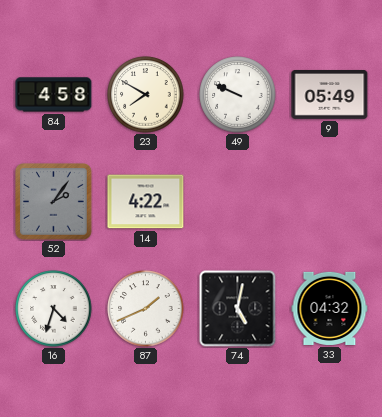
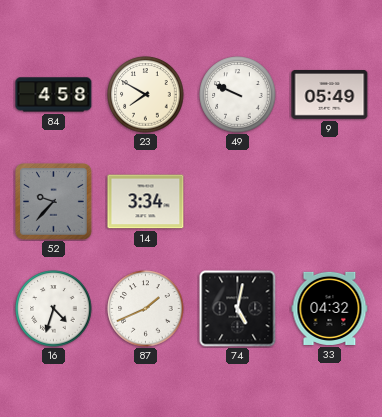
52: 2:06 -> 9:37 (54, 202)
14: 4:22 -> 3:34 (146, 202)
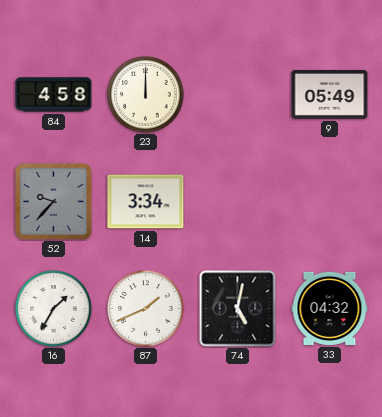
23: 7:50 -> 12:00 (146, 95)
49: 9:49 -> none (238, 95)
16: 4:33 -> 1:35 (54, 309)
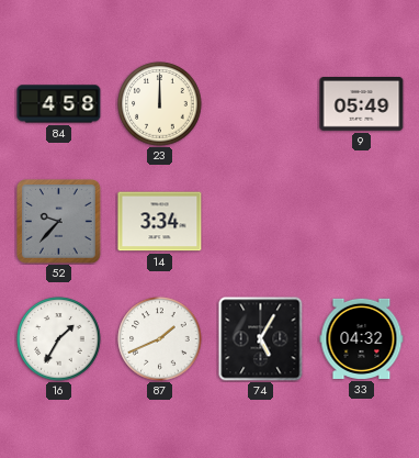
74: 5:02 -> 5:05 (261, 339)
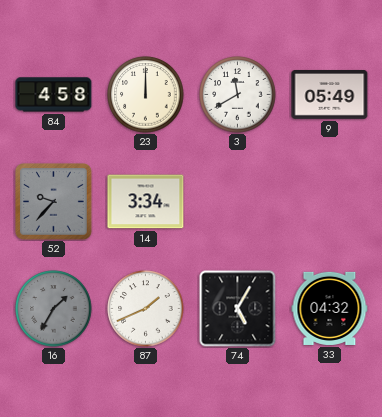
3: none -> 11:40 (238, 95)
16 dial: white -> grey (54, 309)
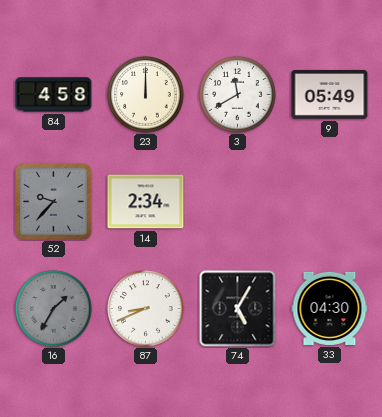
14: 3:34 -> 2:34 (146, 202)
87: 1:41 -> 8:41 (146, 309)
33: 04:32 -> 04:30 (330, 308)
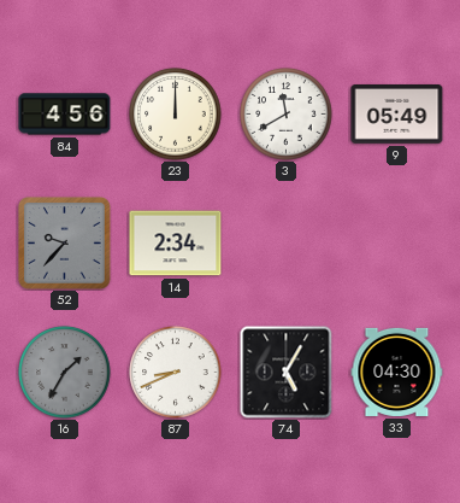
84: 4:58 -> 4:56 (65, 115)
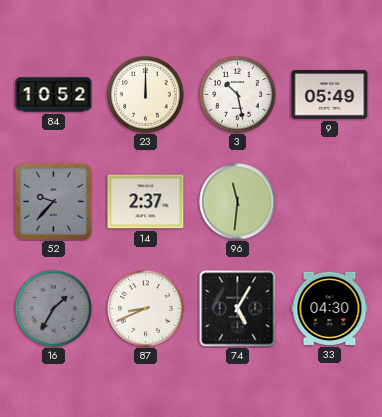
84: 4:56 -> 10:52 (54, 95)
3: 11:40 -> 10:28 (238, 95)
14: 2:34 -> 2:37 (146, 202)
96: none -> 11:31 (238, 202)
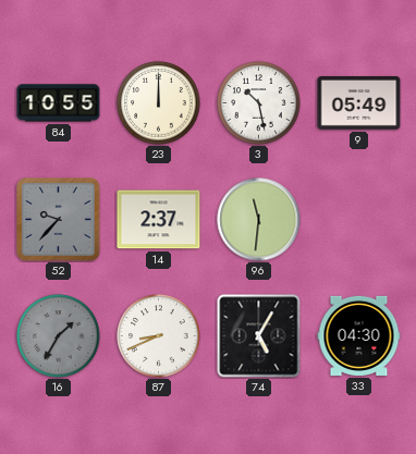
84: 10:52 -> 10:55 (59, 103)
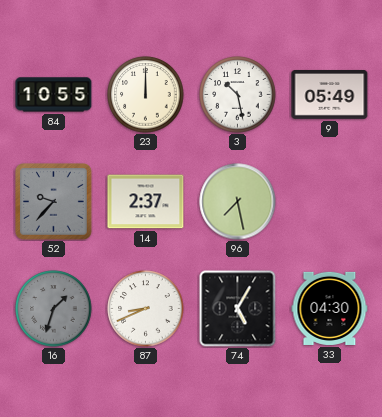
96: 11:31 -> 7:28 (238, 202)
16: 1:35 -> 1:33 (54, 309)
